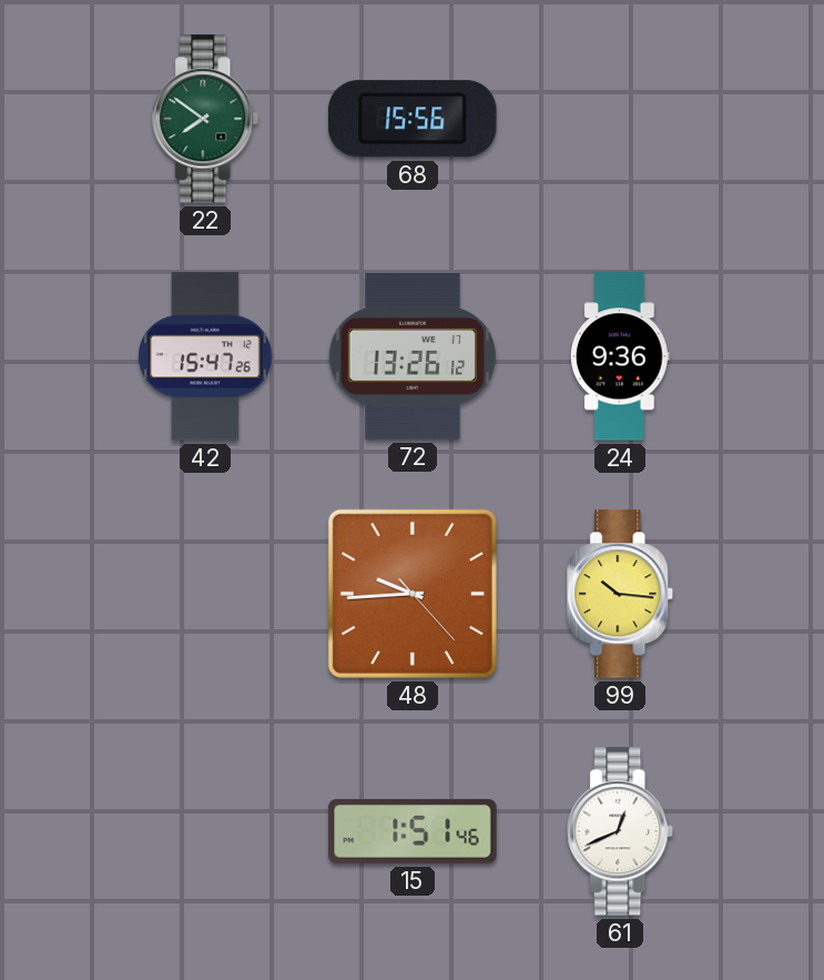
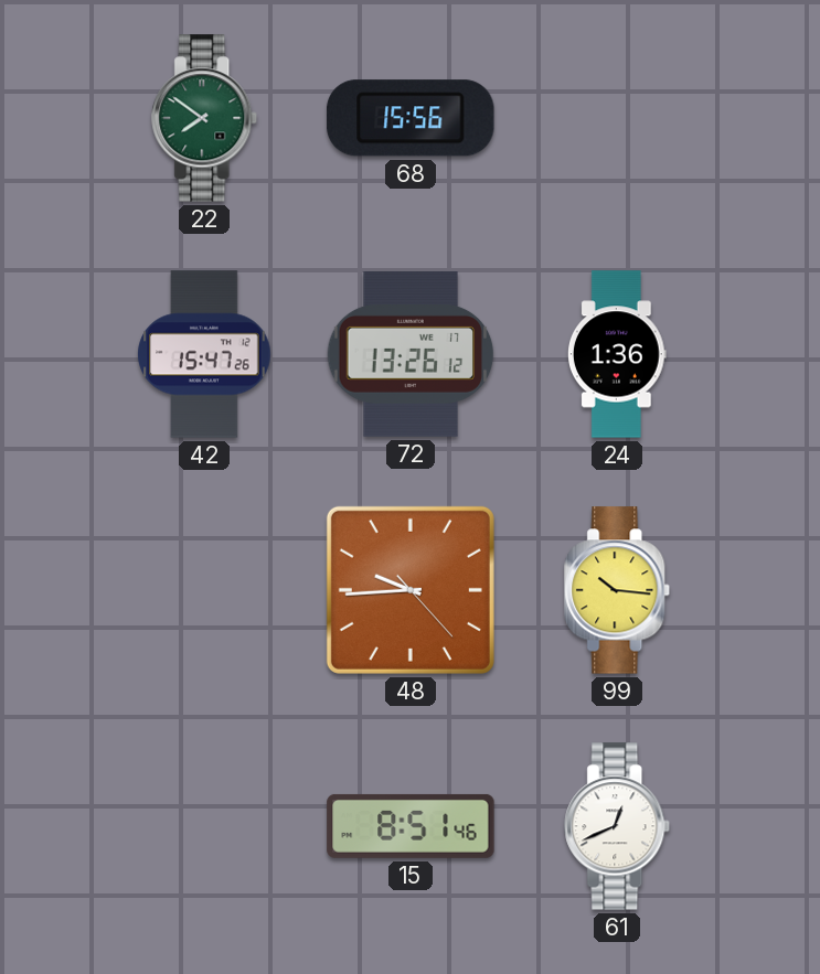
24: 9:36 -> 1:36 (617, 354)
15: 1:51 -> 8:51 (411, 826)
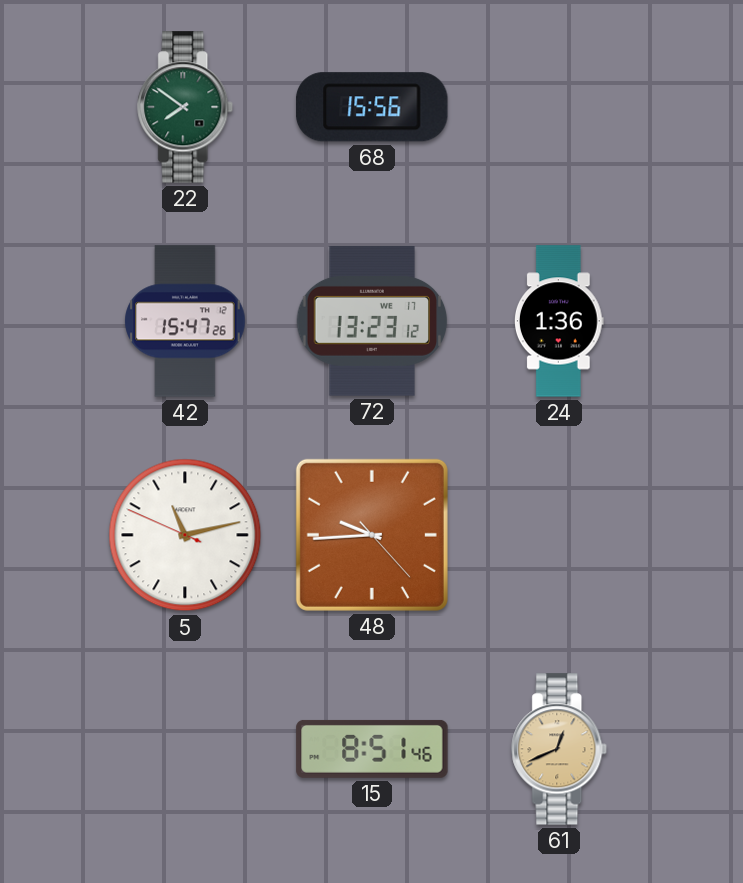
72: 13:26 -> 13:23 (372, 322)
5: none -> 11:12 (185, 535)
99: 10:16 -> none (618, 590)
61 dial: white -> champagne (560, 749)
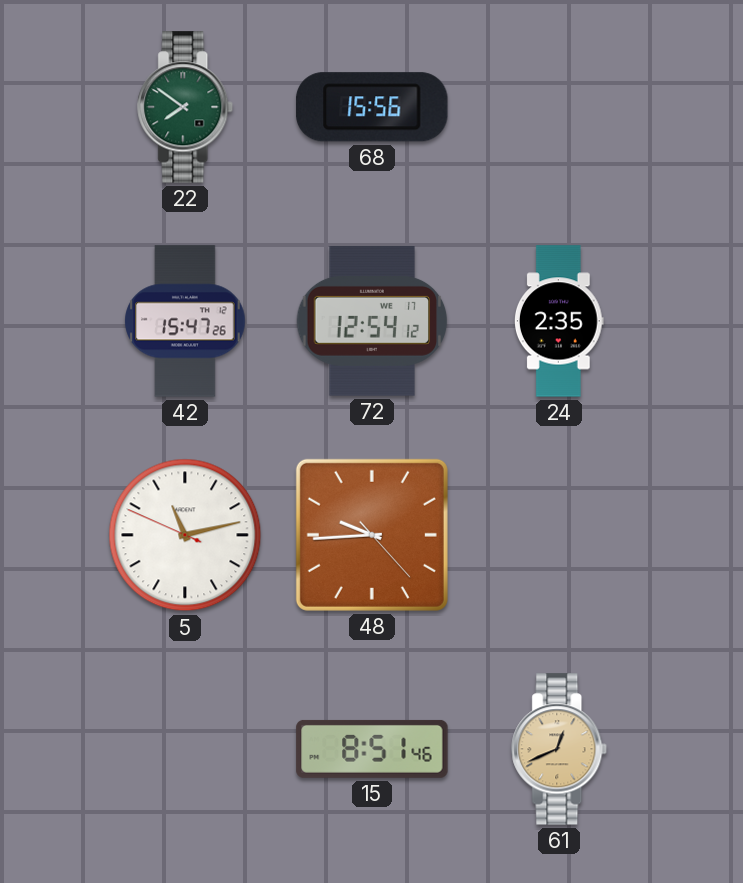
72: 13:23 -> 12:54 (372, 322)
24: 1:36 -> 2:35 (559, 321)
